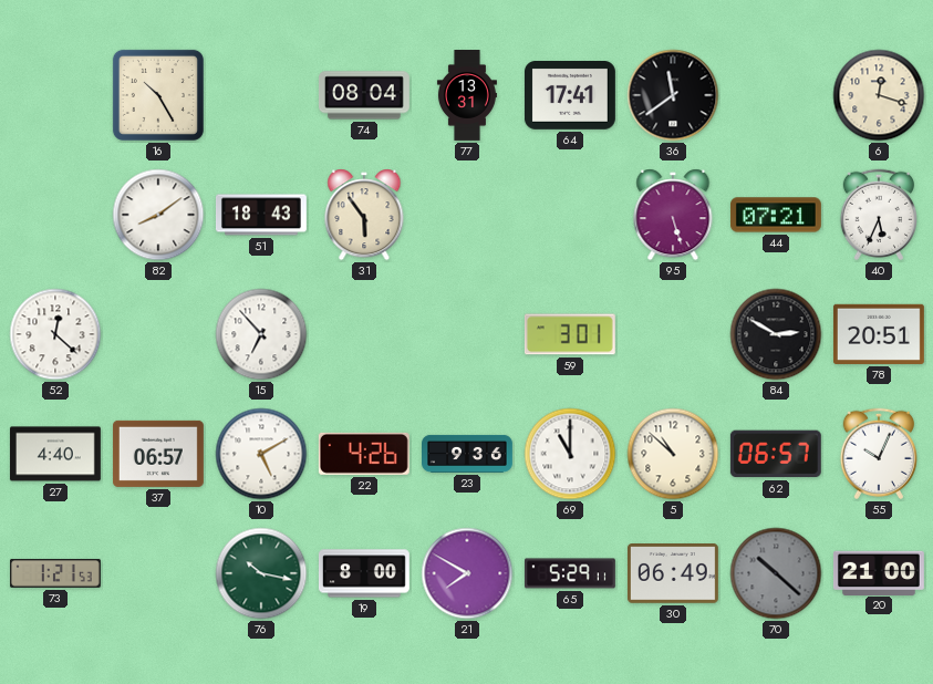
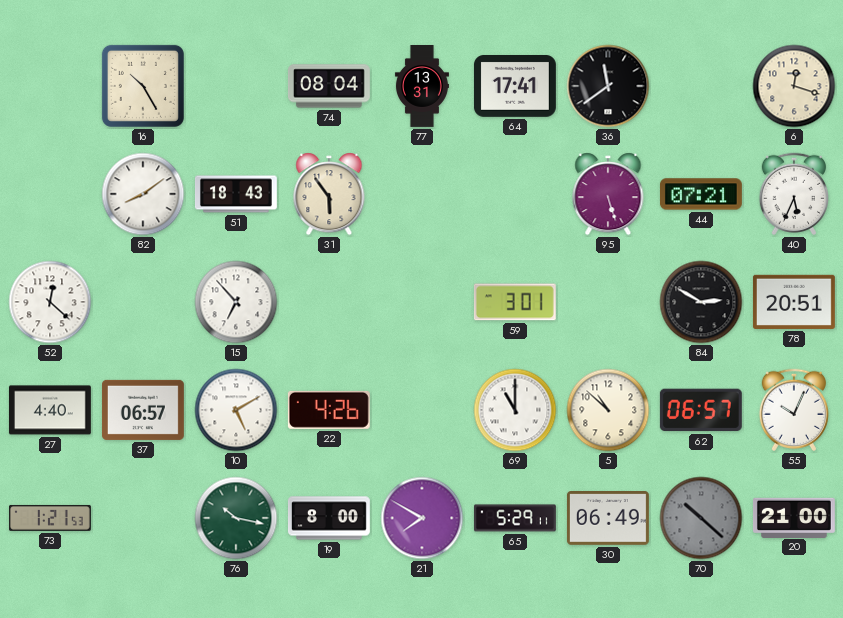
23: 9:36 -> none (468, 454)
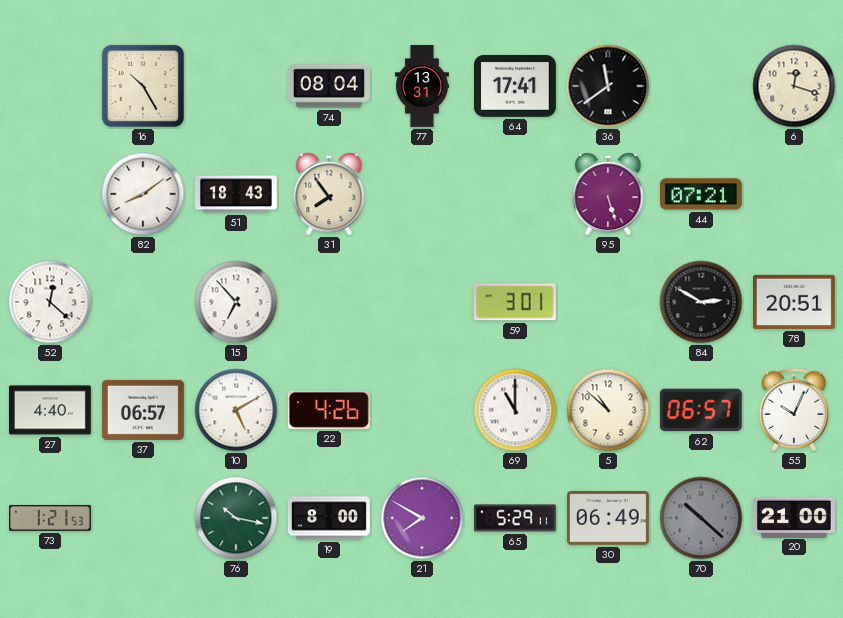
31: 5:54 -> 7:54 (329, 194)
40: 5:34 -> none (793, 194)
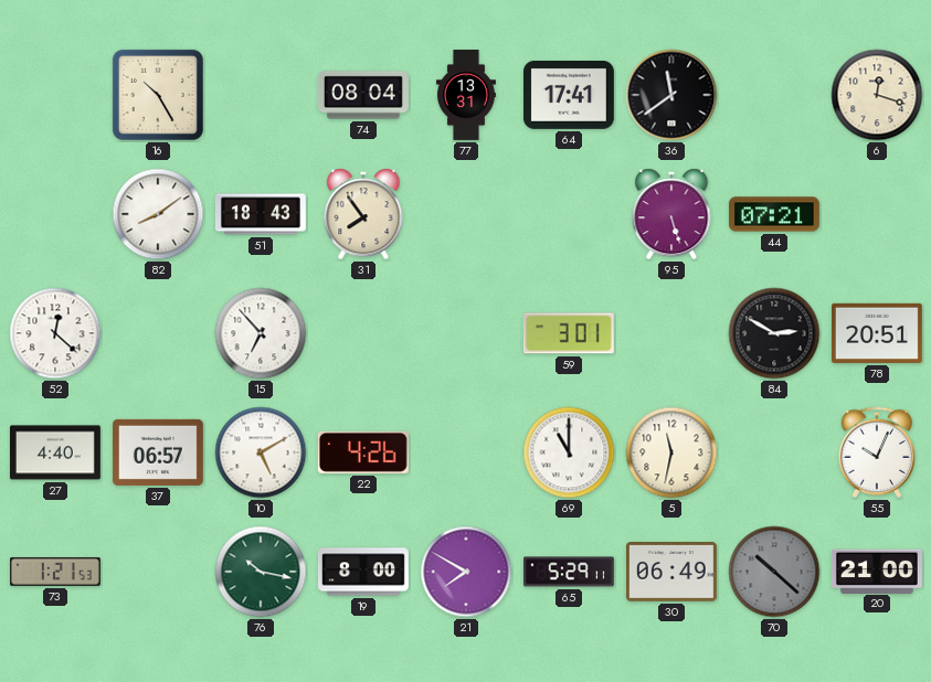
5: 10:52 -> 11:32 (671, 452)
62: 06:57 -> none (701, 410)
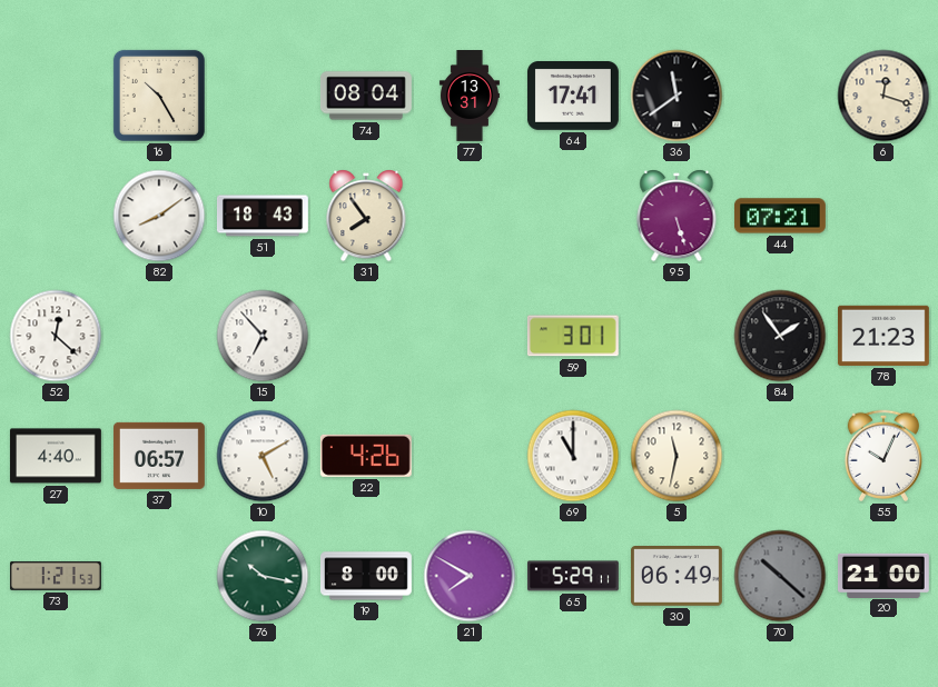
84: 2:50 -> 1:54 (780, 336)
78: 20:51 -> 21:23 (883, 336)
